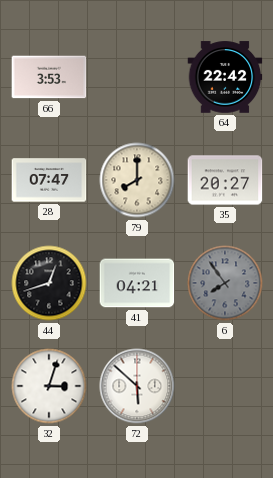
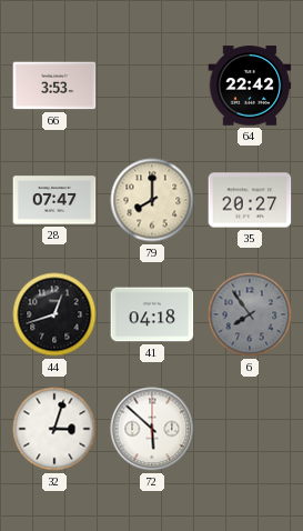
41: 04:21 -> 04:18 (152, 314)
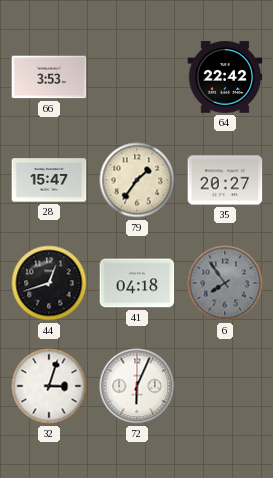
28: 07:47 -> 15:47 (49, 180)
79: 8:00 -> 1:36 (137, 180)
72: 5:52 -> 6:04 (137, 386)
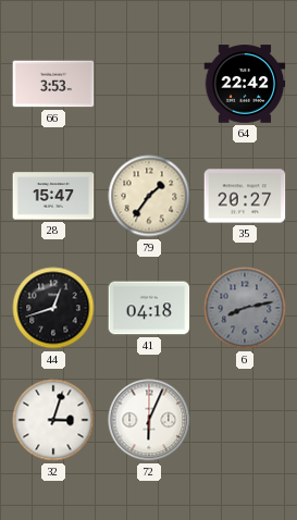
6: 7:54 -> 8:13 (245, 308)
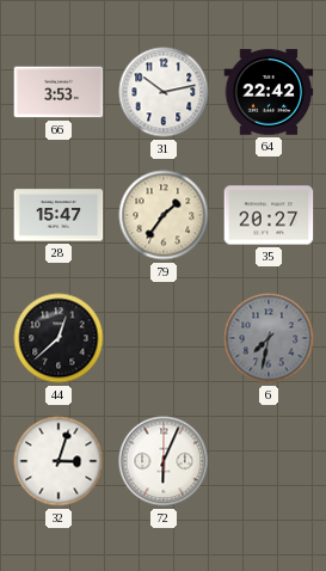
31: none -> 10:13 (164, 92)
44: 12:42 -> 12:38 (59, 338)
41: 04:18 -> none (149, 308)
6: 8:13 -> 7:32 (269, 338)
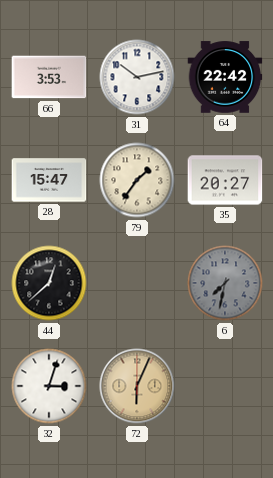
72 dial: white -> champagne (137, 386)
